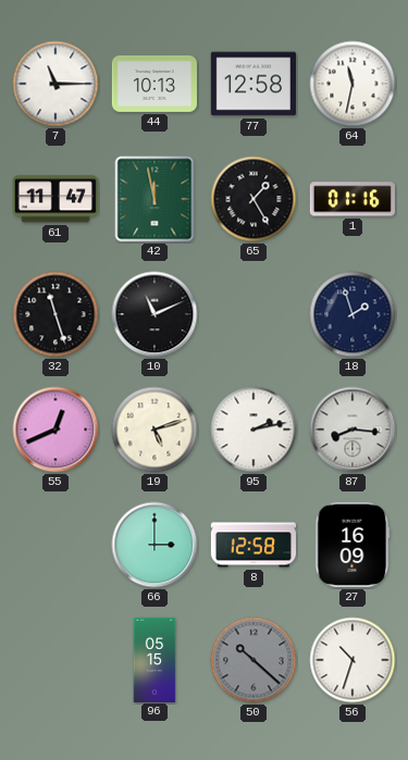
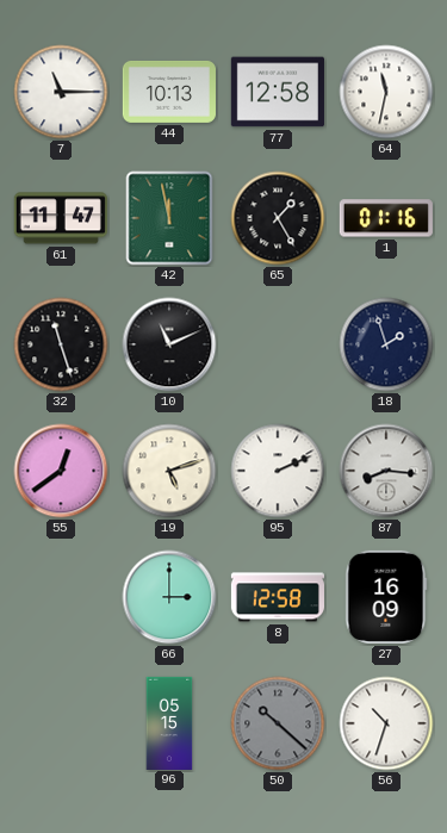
55: 12:41 -> 12:39 (61, 471)
95: 2:13 -> 2:11 (278, 471)
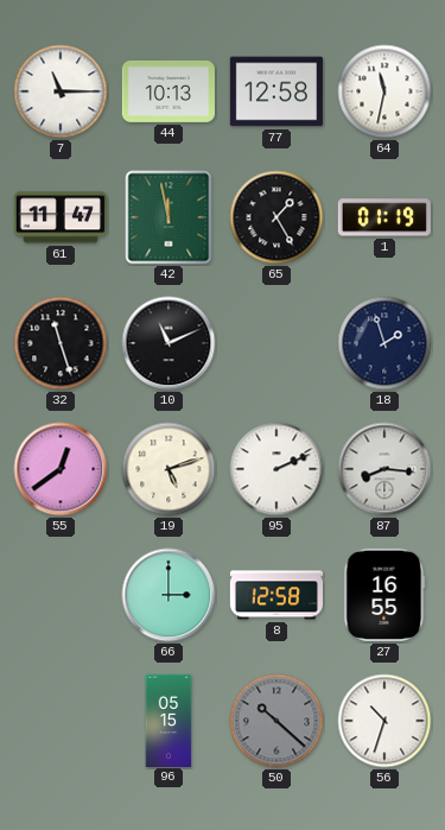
1: 01:16 -> 01:19 (384, 217)
27: 16:09 -> 16:55 (384, 595)
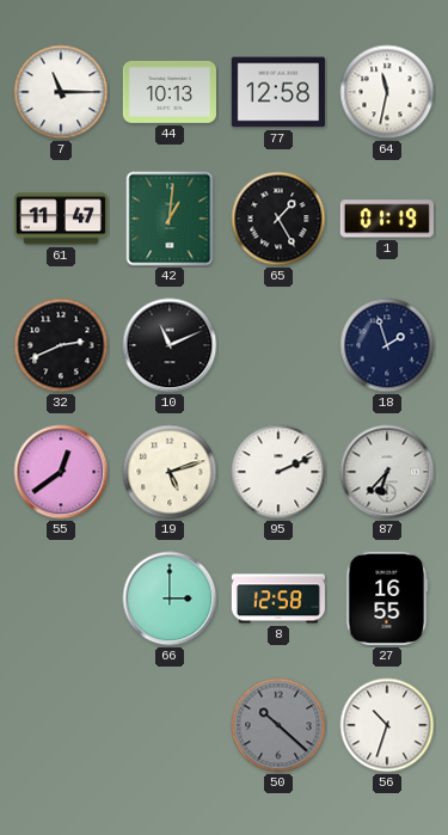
42: 11:58 -> 1:01 (170, 219)
32: 11:27 -> 2:41 (61, 345)
87: 8:16 -> 6:37 (387, 472)
96: 05:15 -> none (169, 720)
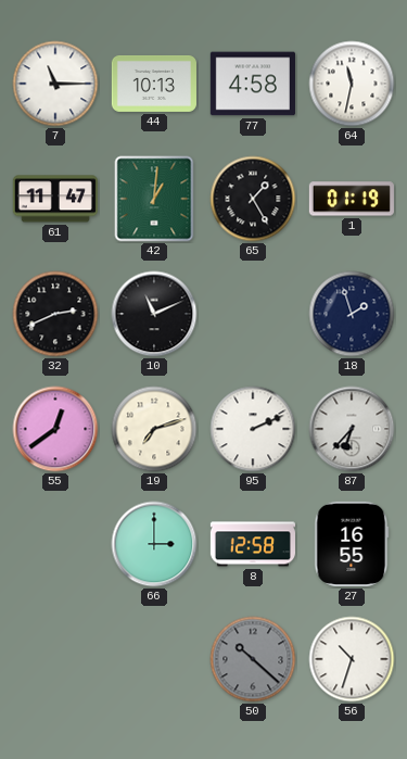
77: 12:58 -> 4:58 (253, 84)
19: 5:12 -> 7:12 (154, 429)
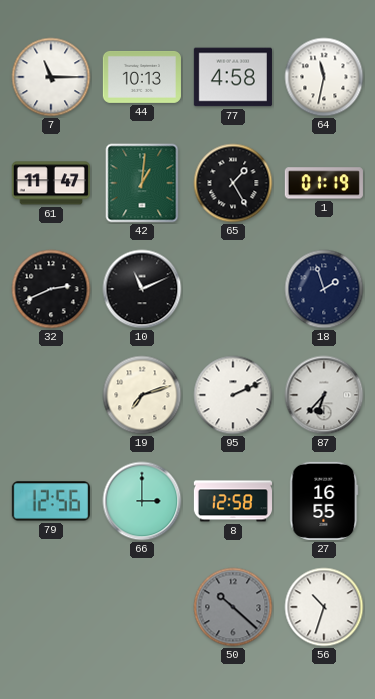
55: 12:39 -> none (55, 429)
79: none -> 12:56 (51, 501)
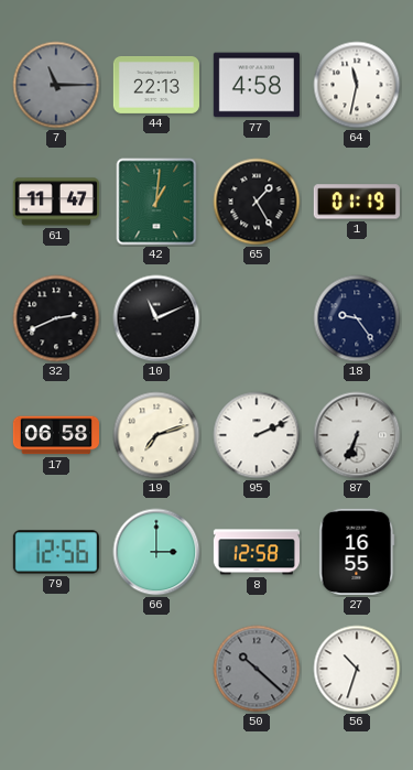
7 dial: white -> grey (56, 85)
44: 10:13 -> 22:13 (156, 85)
18: 1:57 -> 9:24 (357, 318)
17: none -> 06:58 (55, 435)
87: 6:37 -> 6:34 (357, 435)
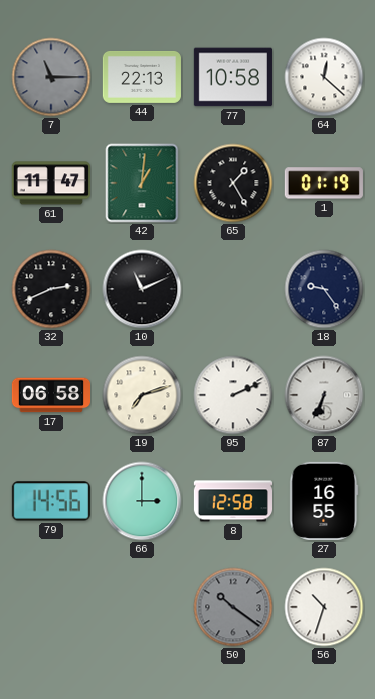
77: 4:58 -> 10:58 (233, 77)
64: 11:32 -> 12:22 (324, 77)
79: 12:56 -> 14:56 (51, 501)
50: 10:22 -> 10:21 (233, 607)
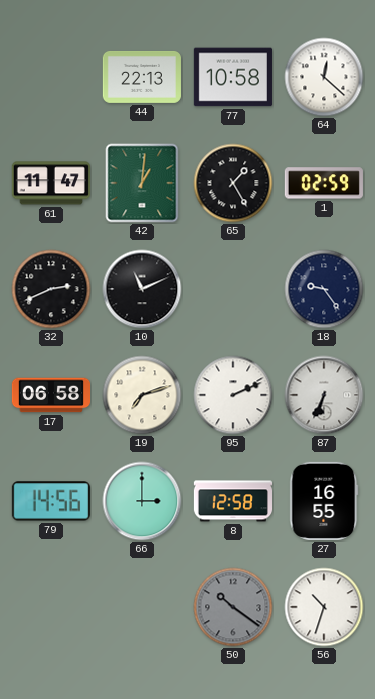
7: 11:15 -> none (51, 77)
1: 01:19 -> 02:59 (324, 183)
